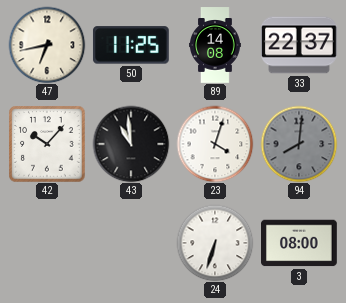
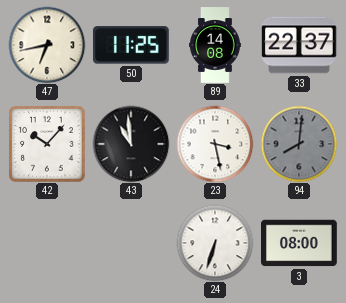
23: 4:03 -> 3:28 (215, 144)
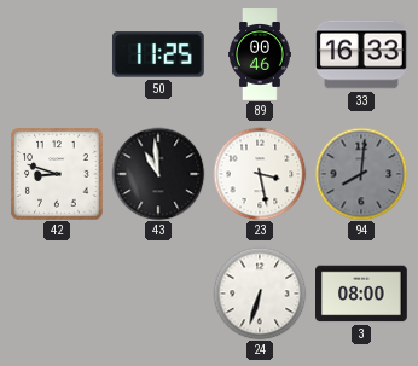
47: 6:43 -> none (47, 45)
89: 14:08 -> 00:46 (261, 54)
33: 22:37 -> 16:33 (362, 54)
42: 10:07 -> 8:48 (57, 174)
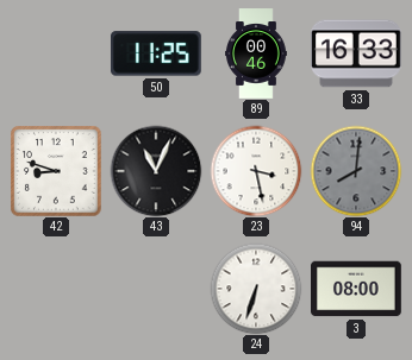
43: 10:59 -> 11:04 (156, 171)
